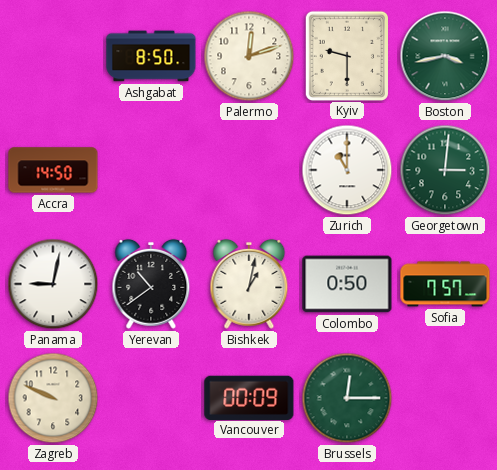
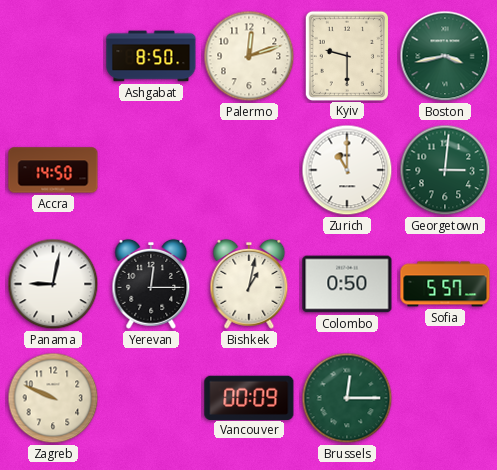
Yerevan: 10:39 -> 12:15 (151, 284)
Sofia: 7:57 -> 5:57 (445, 284)
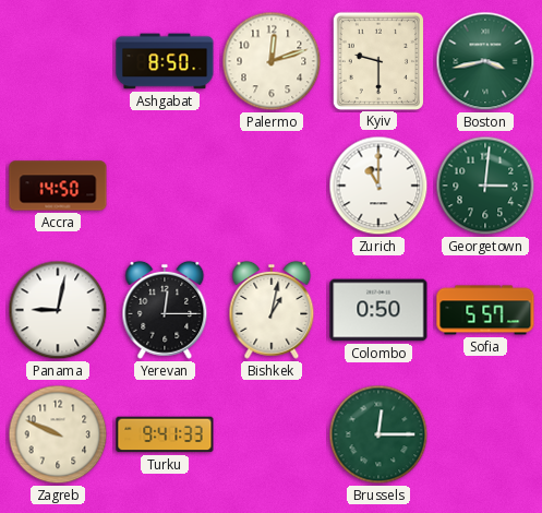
Turku: none -> 9:41 (165, 434)
Vancouver: 00:09 -> none (249, 397)
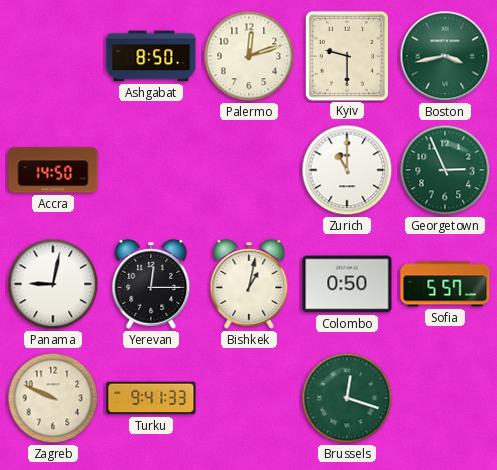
Georgetown: 3:01 -> 2:56 (445, 170)
Brussels: 12:15 -> 12:18 (347, 398)
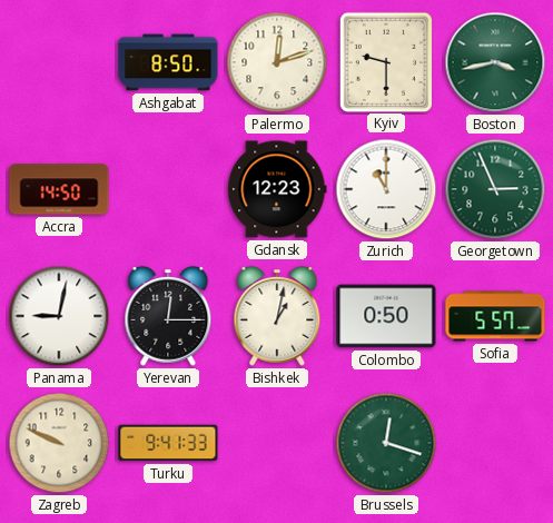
Gdansk: none -> 12:23 (277, 189)
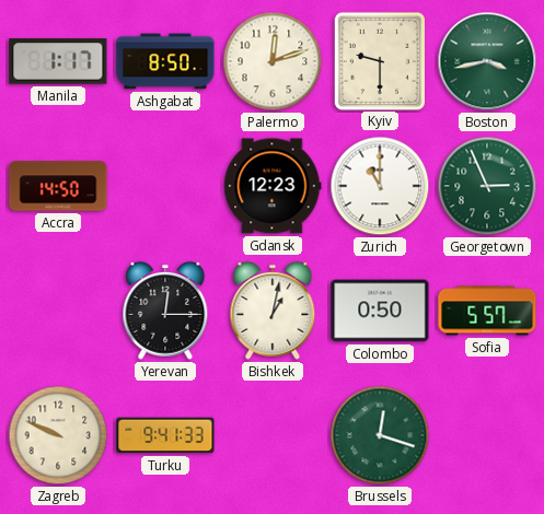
Manila: none -> 1:17 (58, 61)
Panama: 9:02 -> none (59, 316)
